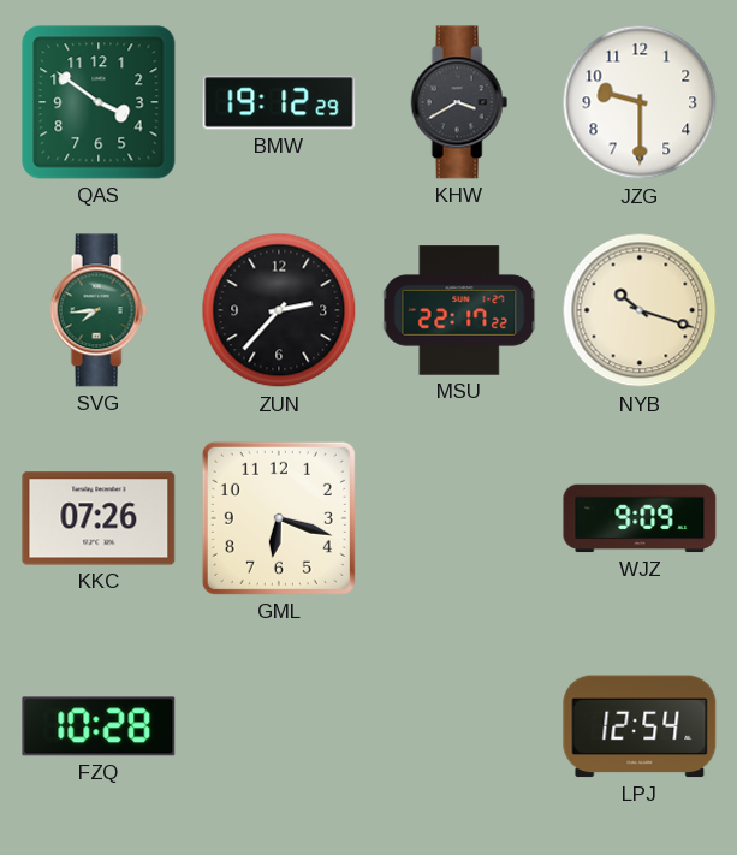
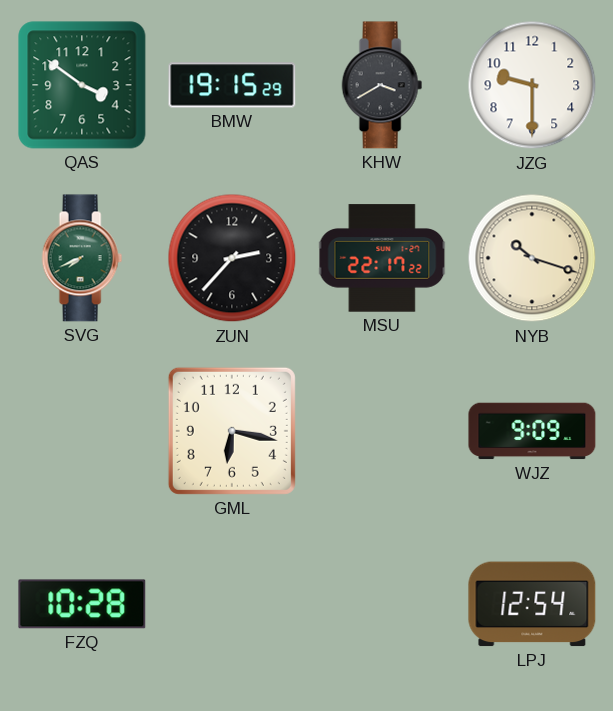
BMW: 19:12 -> 19:15 (232, 85)
SVG: 7:44 -> 7:41 (82, 258)
KKC: 07:26 -> none (99, 518)
GML: 6:18 -> 6:17 (232, 431)
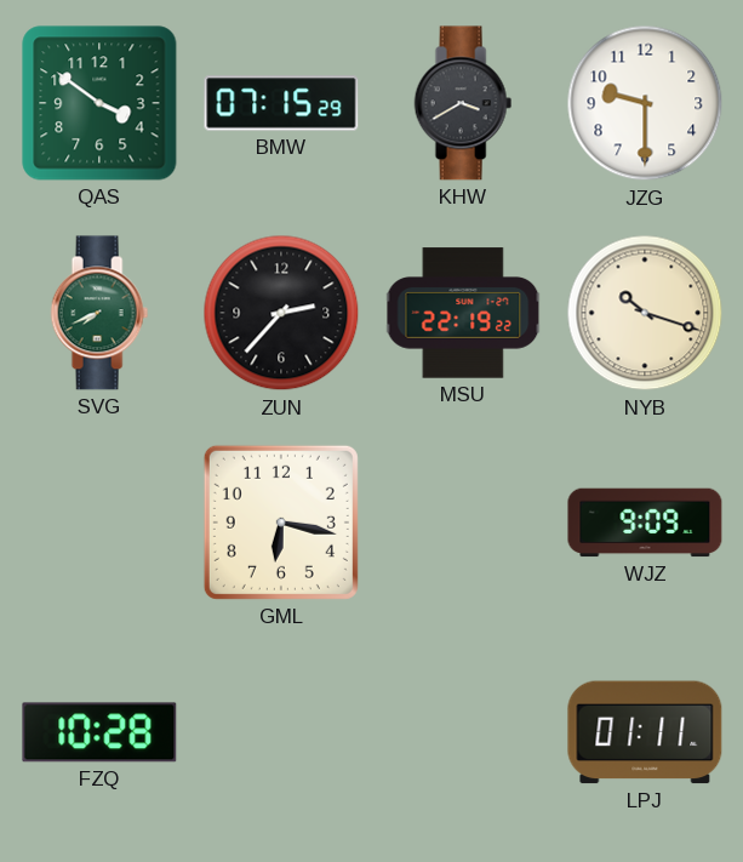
BMW: 19:15 -> 07:15 (281, 103)
MSU: 22:17 -> 22:19 (463, 313)
LPJ: 12:54 -> 01:11 (645, 732)
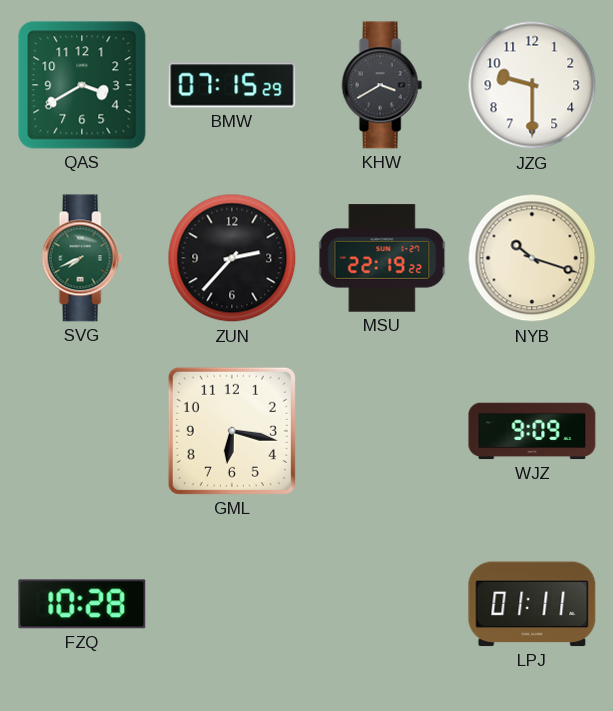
QAS: 3:51 -> 3:40 (82, 85)
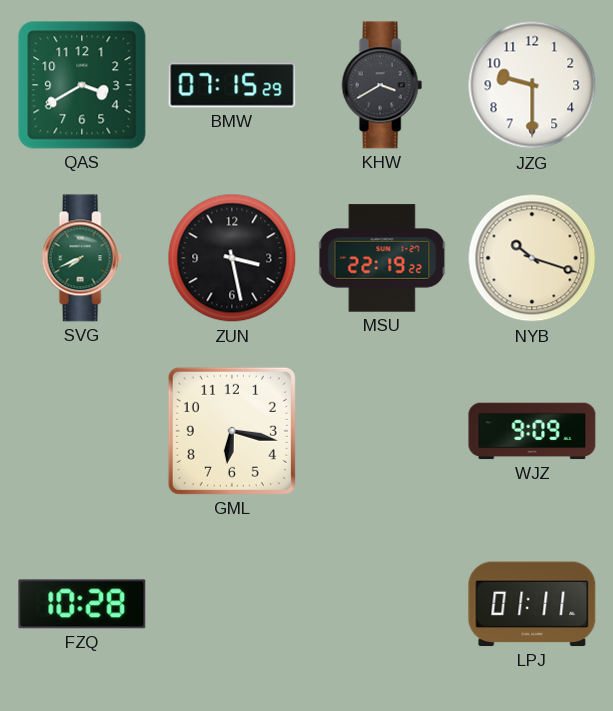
ZUN: 2:37 -> 3:28 (232, 258)
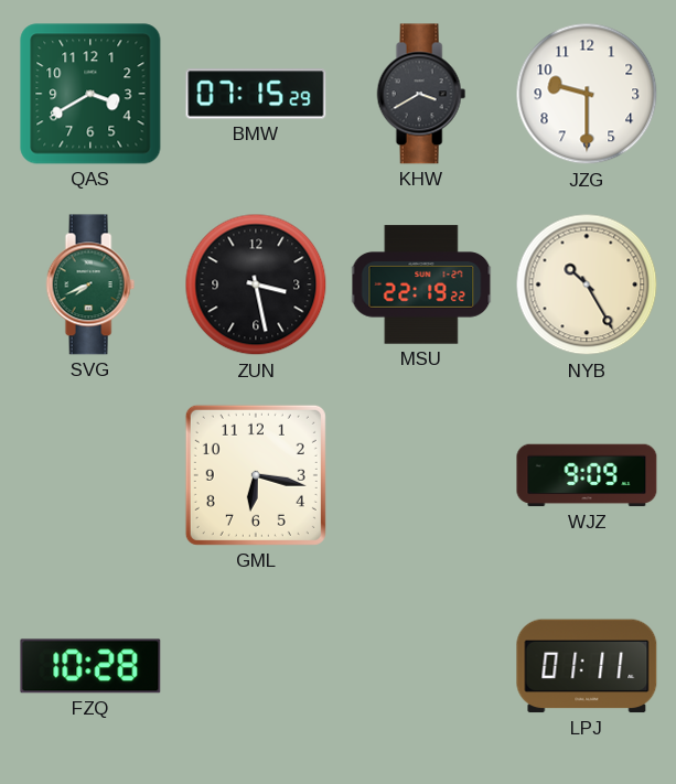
NYB: 10:18 -> 10:25 (587, 284)
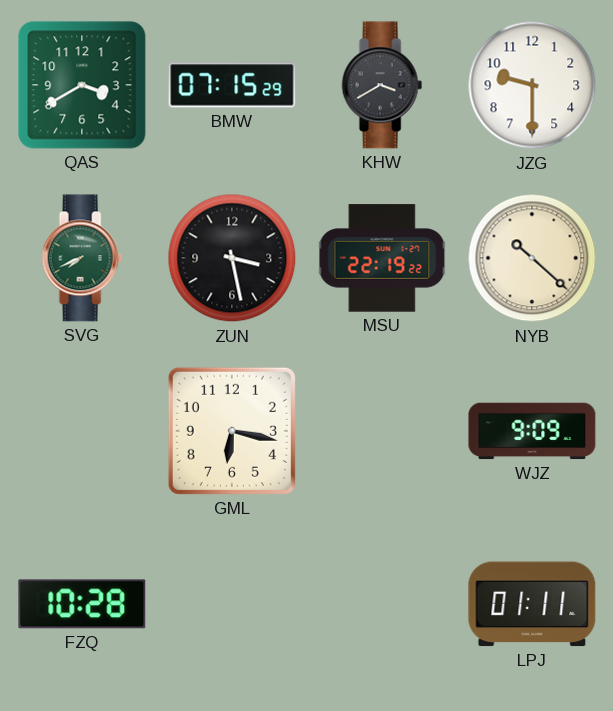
NYB: 10:25 -> 10:22 (532, 258)
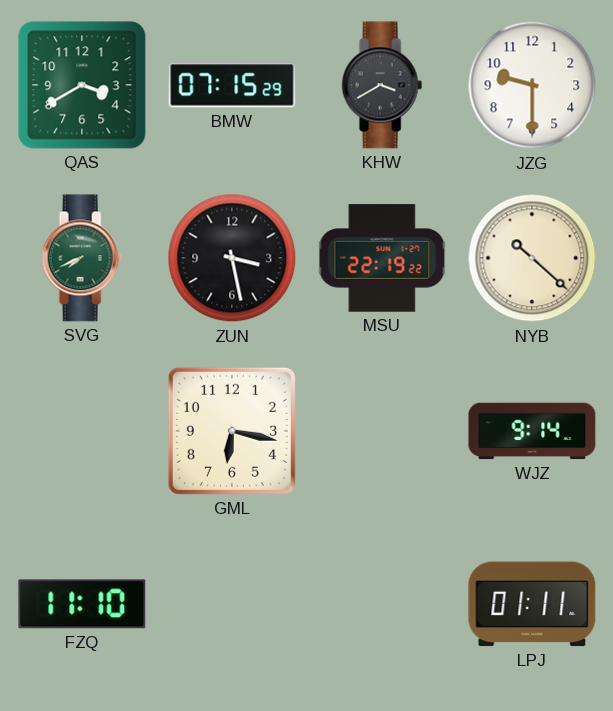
WJZ: 9:09 -> 9:14 (532, 431)
FZQ: 10:28 -> 11:10 (82, 604)
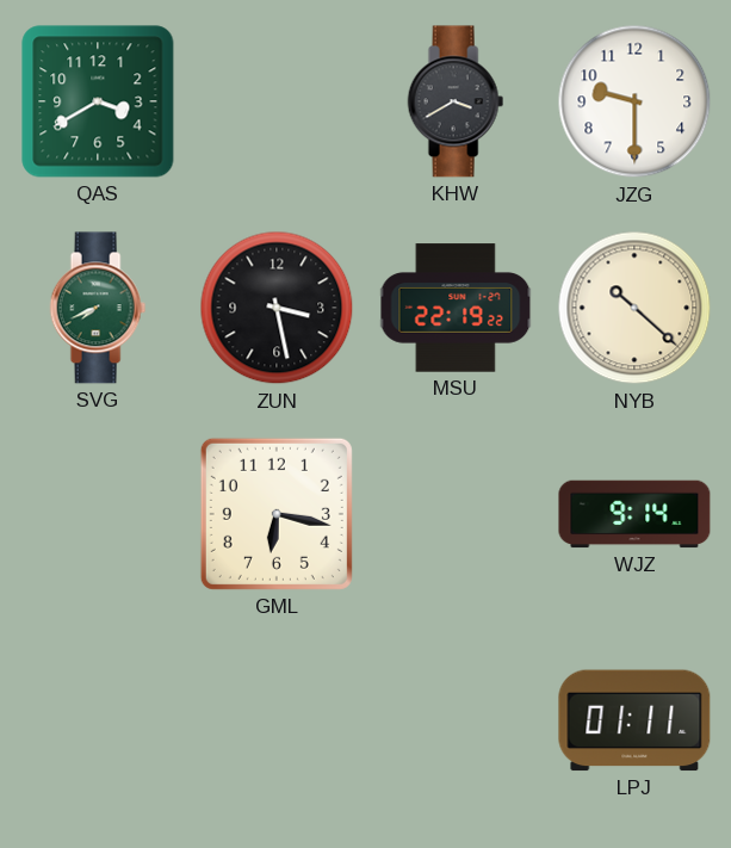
BMW: 07:15 -> none (232, 85)
FZQ: 11:10 -> none (82, 604)
